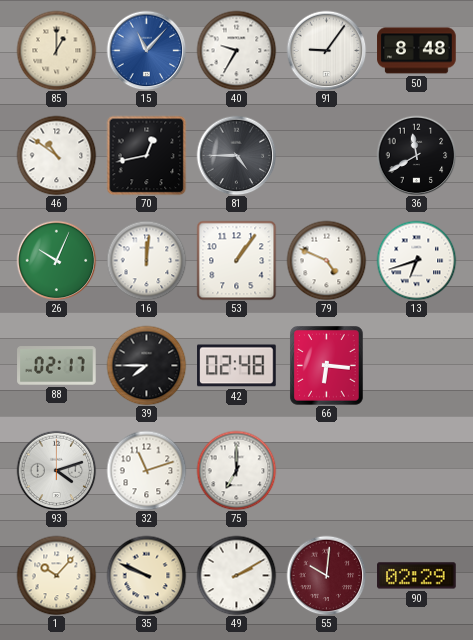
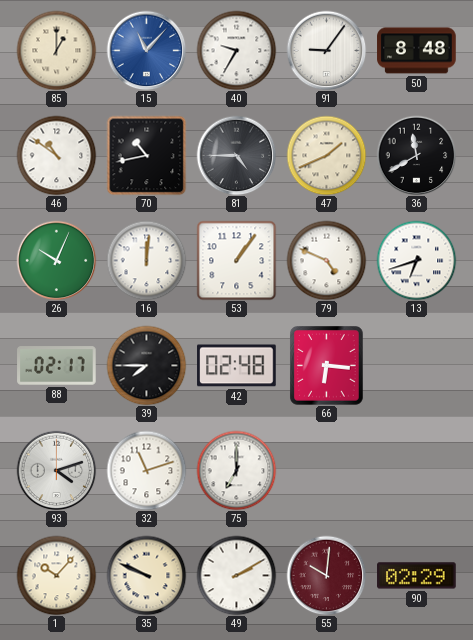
70: 12:43 -> 10:43 (146, 155)
47: none -> 1:41 (326, 155)
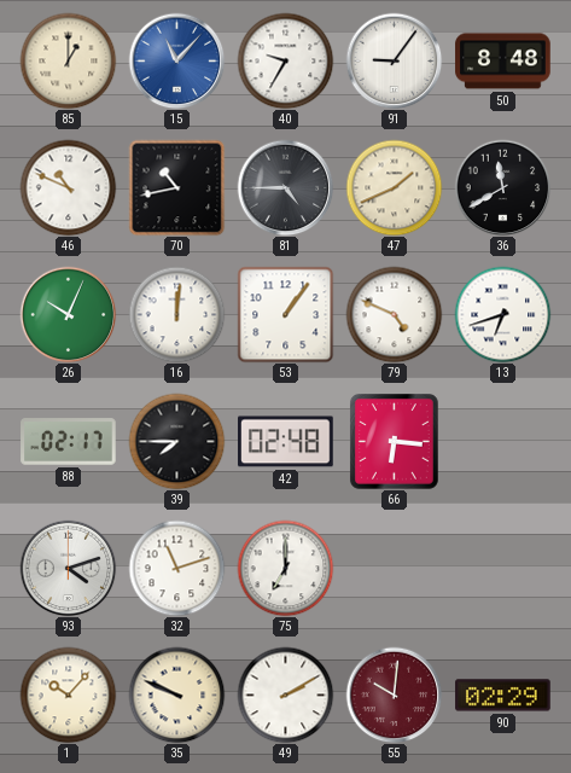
46: 10:51 -> 10:49 (68, 187)
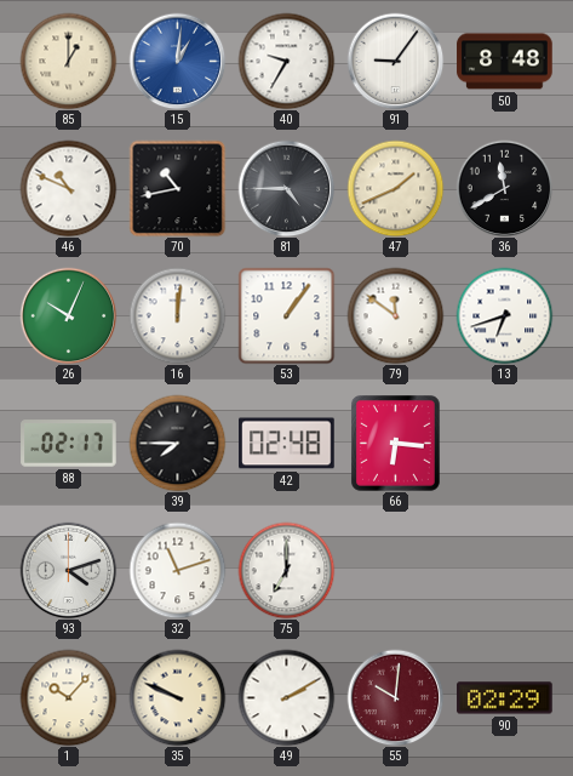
15: 11:07 -> 1:01 (177, 61)
79: 4:49 -> 11:51 (395, 315)
